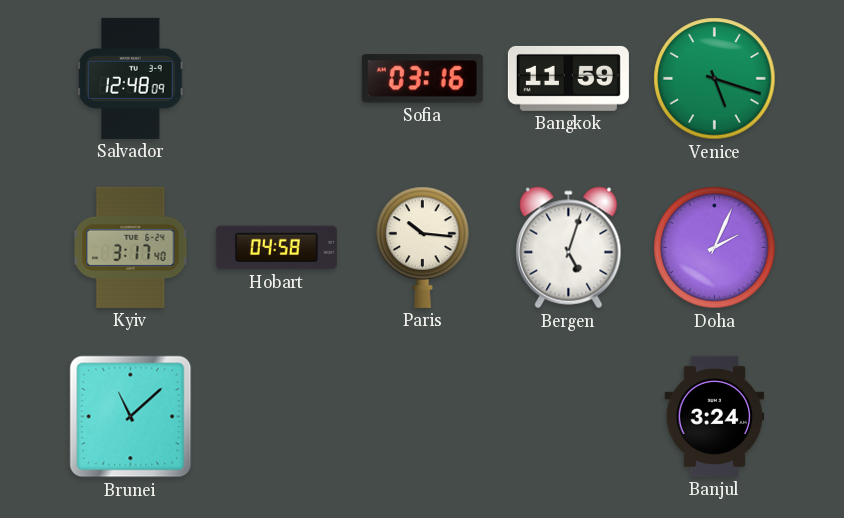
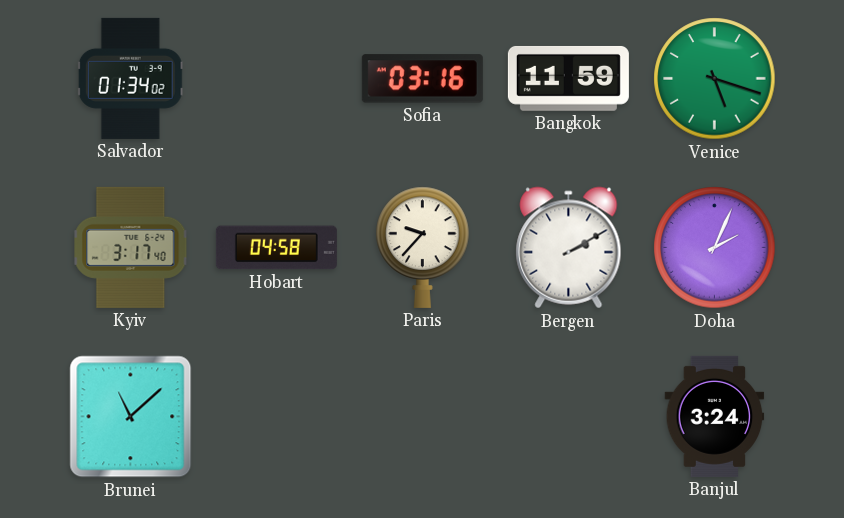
Salvador: 12:48 -> 01:34 (130, 78)
Paris: 10:16 -> 9:37 (423, 247)
Bergen: 5:03 -> 2:10 (569, 248)
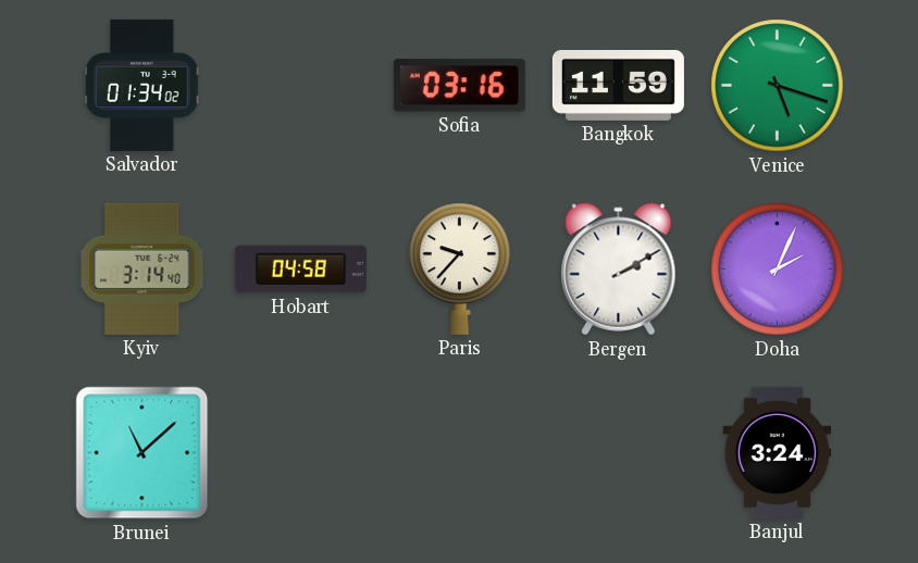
Kyiv: 3:17 -> 3:14 (142, 268)
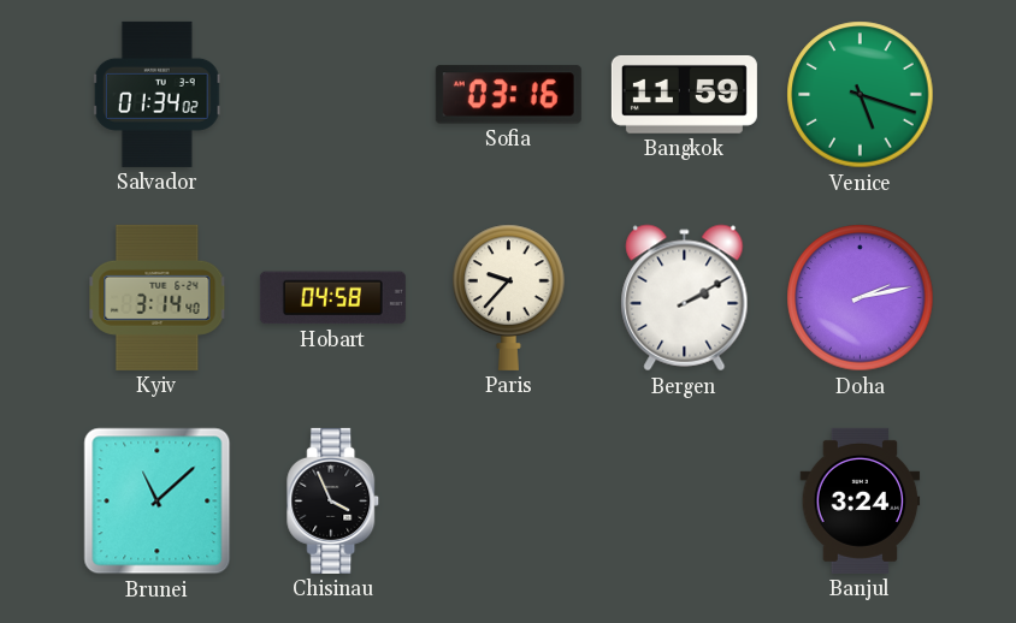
Doha: 2:04 -> 2:13 (861, 298)
Chisinau: none -> 3:56 (333, 500)
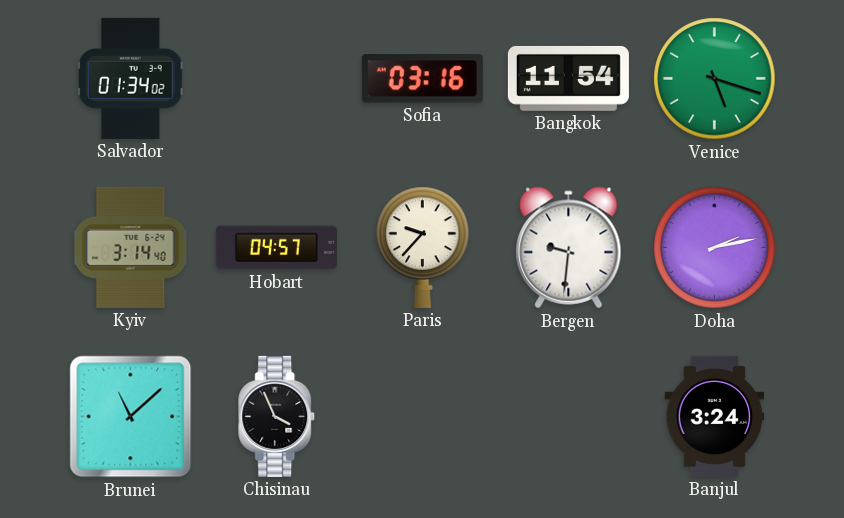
Bangkok: 11:59 -> 11:54 (568, 78)
Hobart: 04:58 -> 04:57 (276, 248)
Bergen: 2:10 -> 9:31 (569, 248)
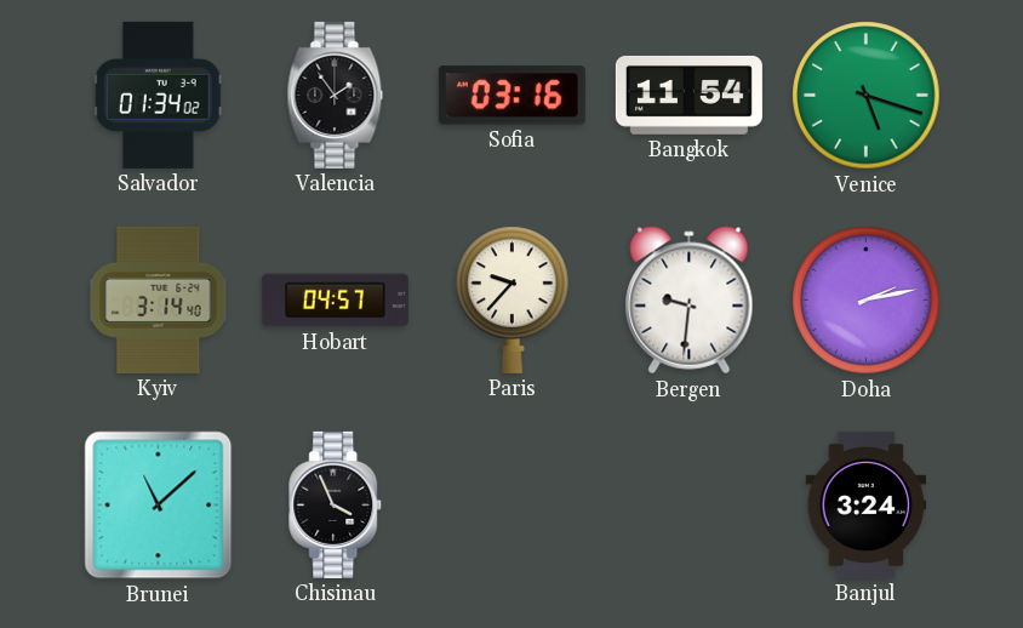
Valencia: none -> 1:54 (336, 95)
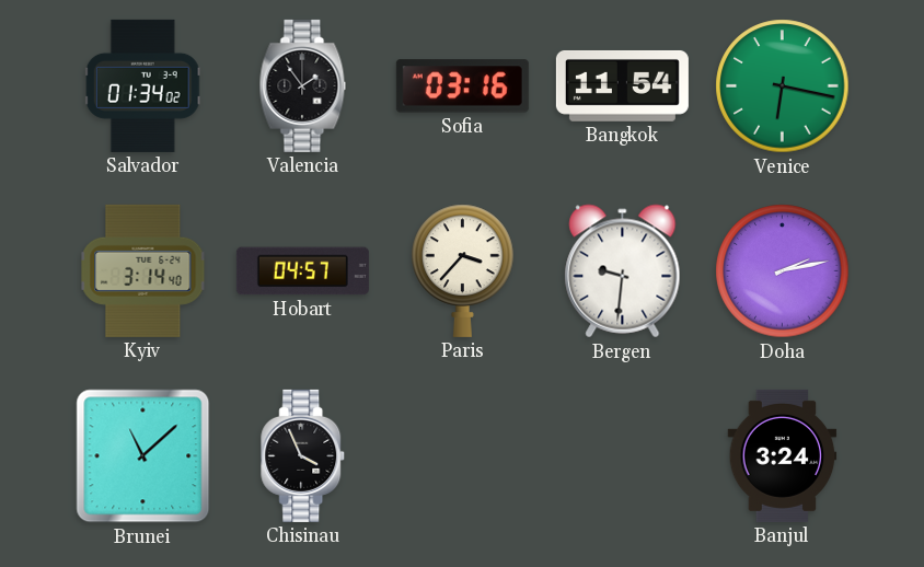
Venice: 5:18 -> 6:17 (783, 86)
Paris: 9:37 -> 3:37 (463, 270)
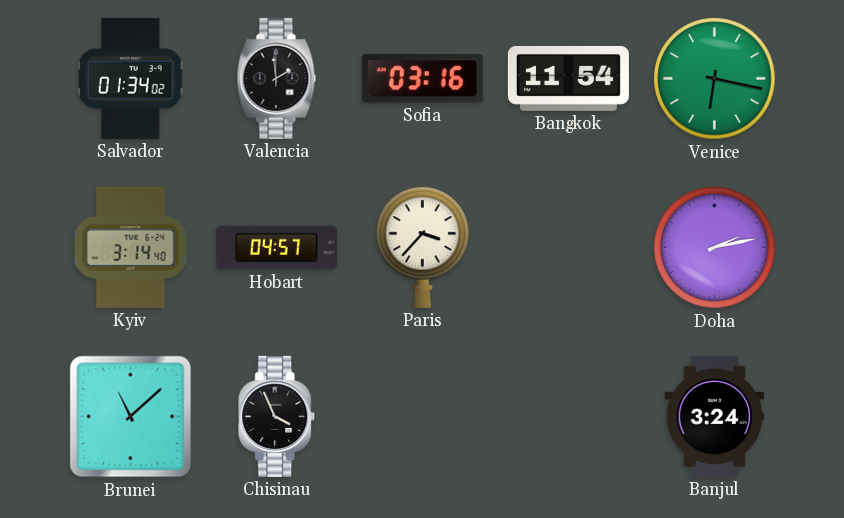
Valencia: 1:54 -> 1:59 (277, 78)
Bergen: 9:31 -> none (623, 271)
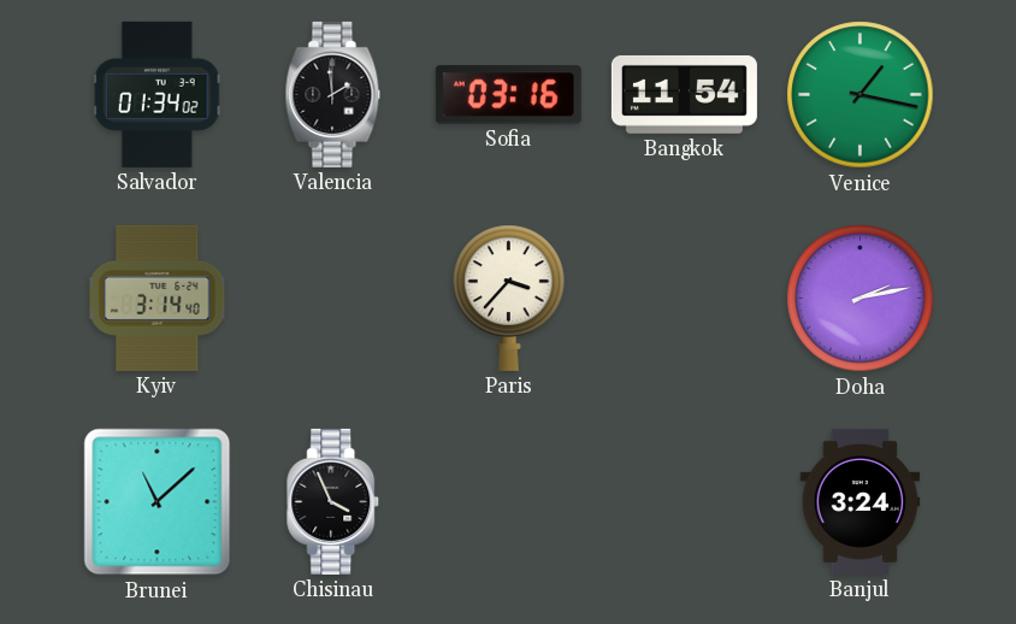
Venice: 6:17 -> 1:17 (861, 95)
Hobart: 04:57 -> none (276, 248)
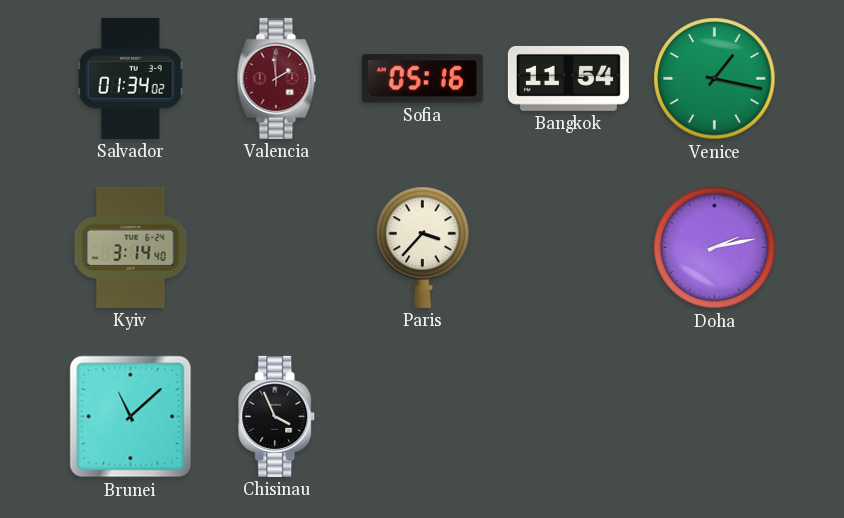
Valencia dial: black -> burgundy (277, 78)
Sofia: 03:16 -> 05:16 (422, 79)
Banjul: 3:24 -> none (861, 501)
